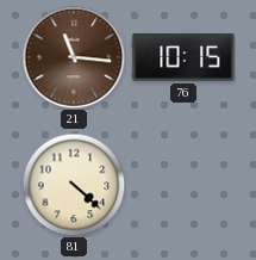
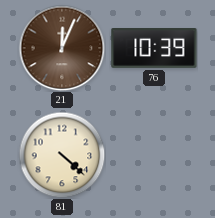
21: 11:16 -> 12:04 (62, 48)
76: 10:15 -> 10:39 (154, 49)
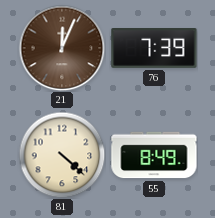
76: 10:39 -> 7:39 (154, 49)
55: none -> 8:49 (154, 155)
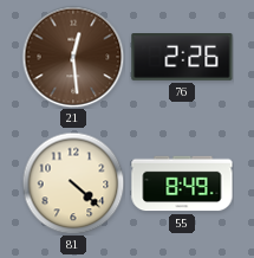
21: 12:04 -> 12:29 (73, 57)
76: 7:39 -> 2:26 (182, 58)
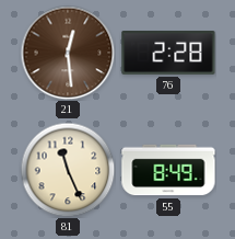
76: 2:26 -> 2:28 (168, 54)
81: 4:22 -> 11:26 (68, 170)
